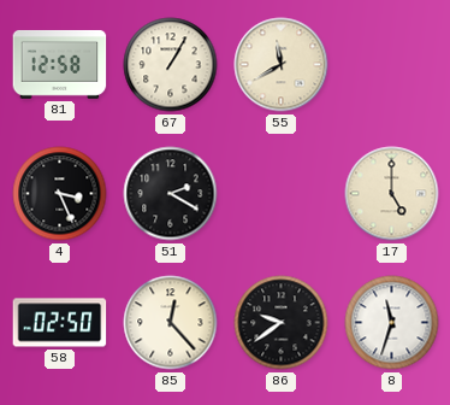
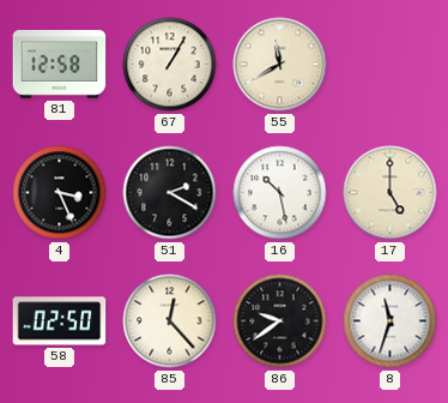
16: none -> 10:28 (280, 193)
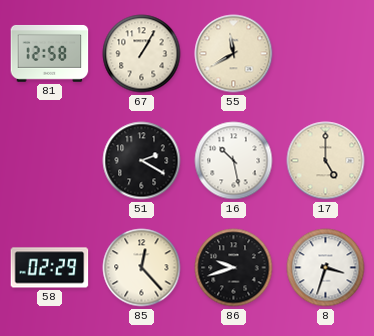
4: 3:26 -> none (60, 193)
58: 02:50 -> 02:29 (50, 268)
86: 9:39 -> 9:42 (234, 268)
8: 11:33 -> 3:33 (326, 268)
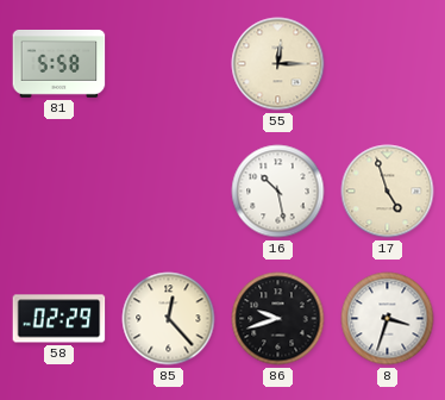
81: 12:58 -> 5:58 (59, 63)
67: 1:05 -> none (142, 54)
55: 11:40 -> 12:15 (278, 64)
51: 2:20 -> none (142, 161)
17: 5:00 -> 4:57 (388, 192)
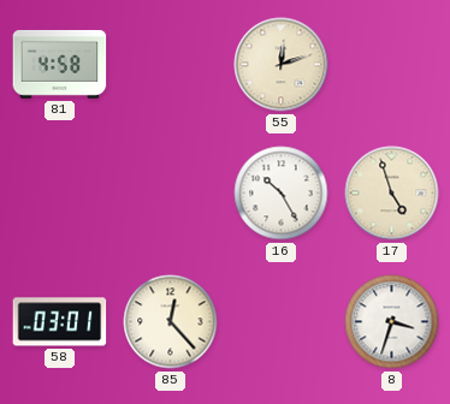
81: 5:58 -> 4:58 (60, 64)
55: 12:15 -> 12:12 (282, 65)
16: 10:28 -> 10:25 (282, 194)
58: 02:29 -> 03:01 (60, 322)
86: 9:42 -> none (278, 319)
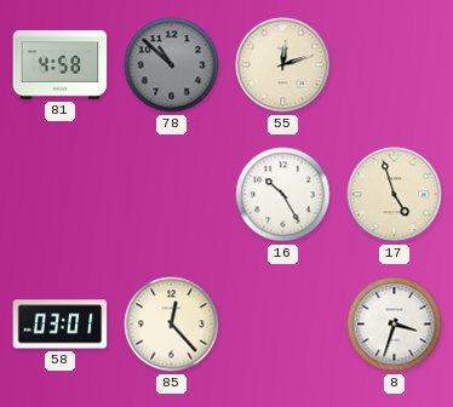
78: none -> 10:52 (172, 65)
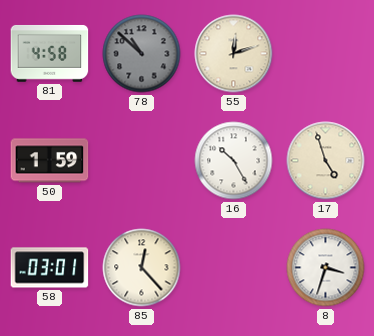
50: none -> 1:59 (50, 161)
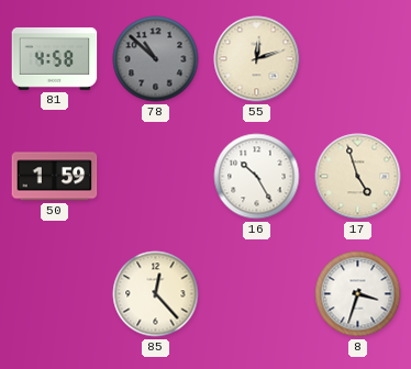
58: 03:01 -> none (50, 268)
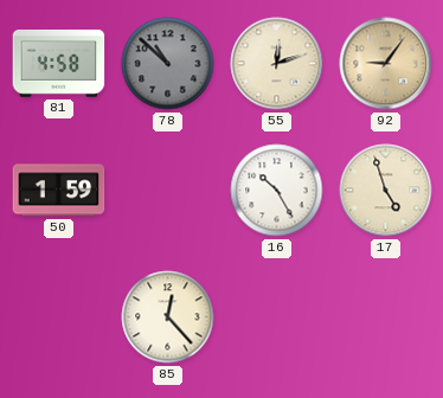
92: none -> 9:06 (386, 64)
8: 3:33 -> none (358, 294)
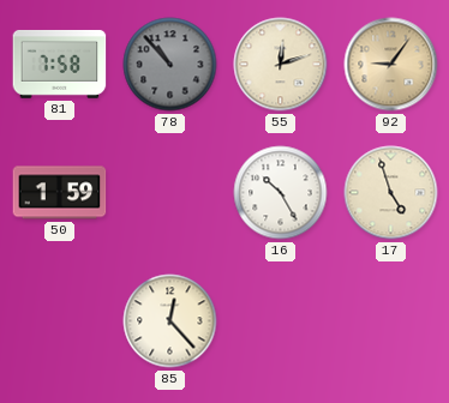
81: 4:58 -> 7:58 (60, 64)
78: 10:52 -> 10:53 (170, 65)
